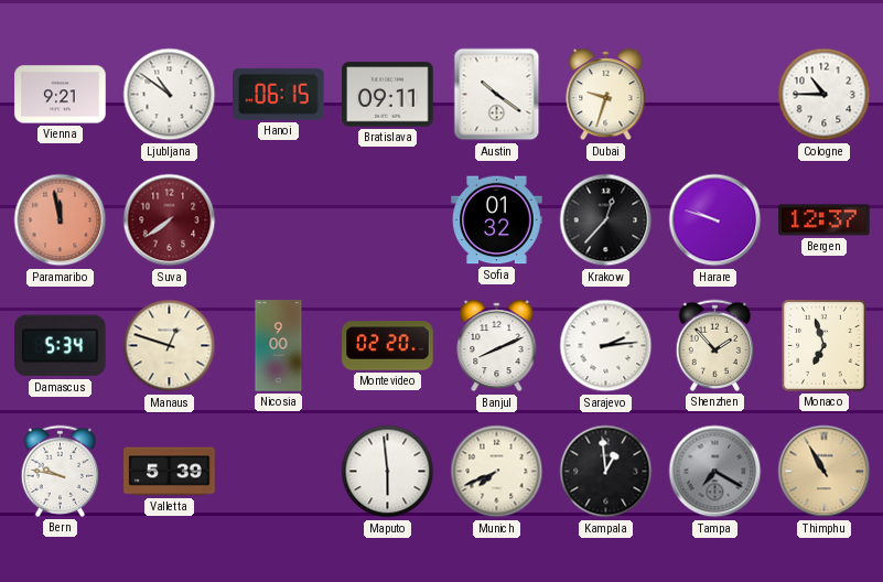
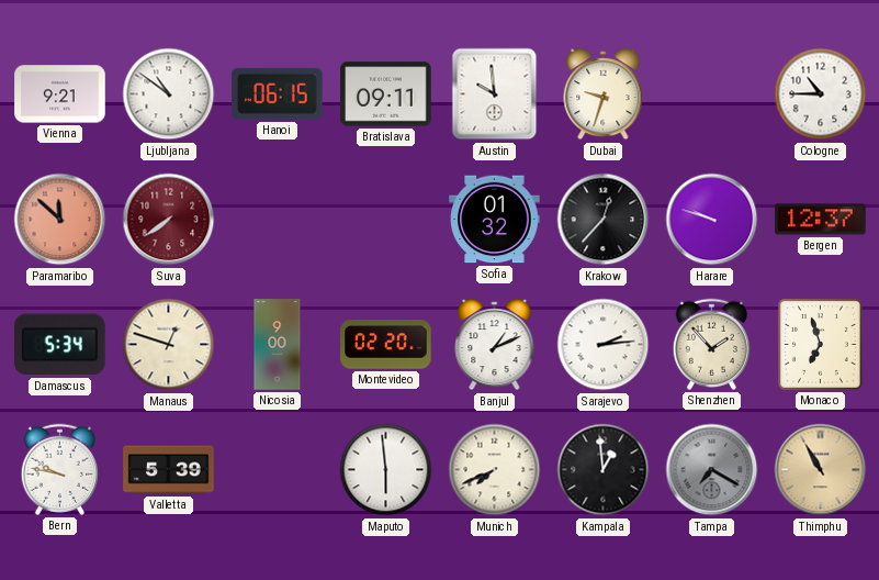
Austin: 10:21 -> 9:59 (495, 94)
Paramaribo: 11:58 -> 11:52 (60, 220)
Banjul: 8:11 -> 1:11 (495, 345)
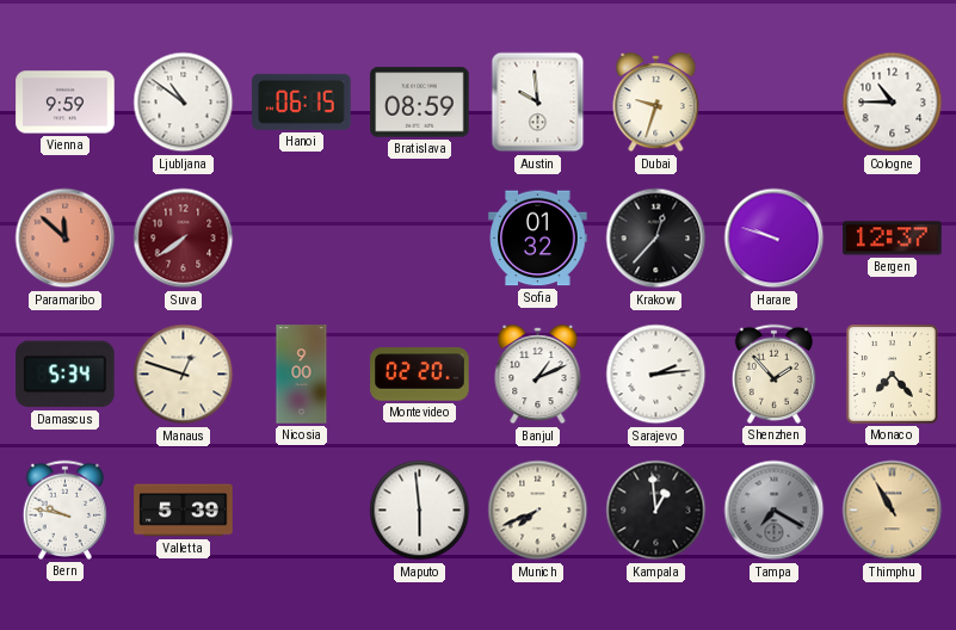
Vienna: 9:21 -> 9:59 (66, 103)
Bratislava: 09:11 -> 08:59 (420, 103)
Monaco: 6:57 -> 7:23 (893, 375)
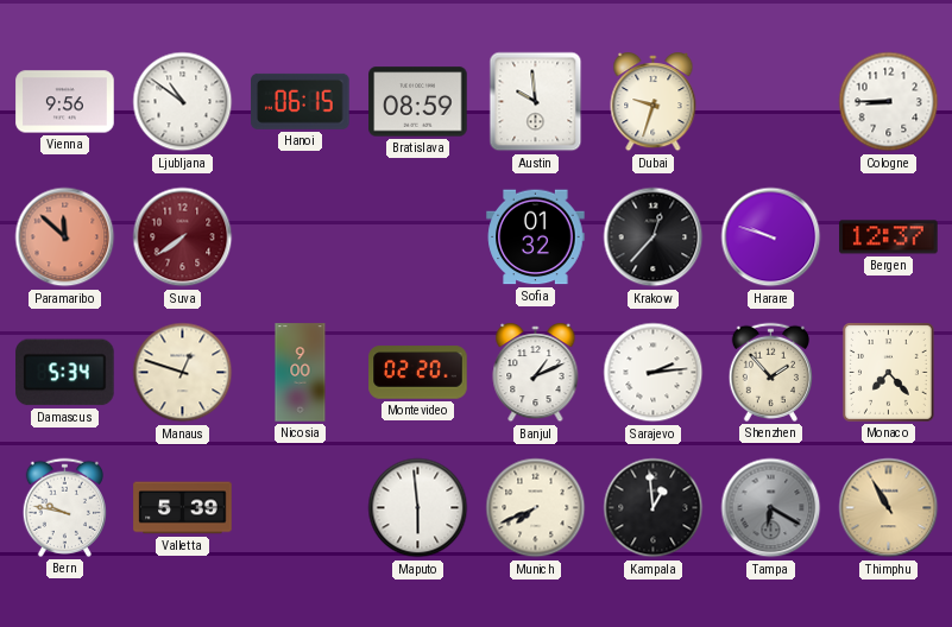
Vienna: 9:59 -> 9:56 (65, 102)
Cologne: 10:45 -> 8:45 (889, 102)
Tampa: 7:20 -> 6:20 (771, 508)
